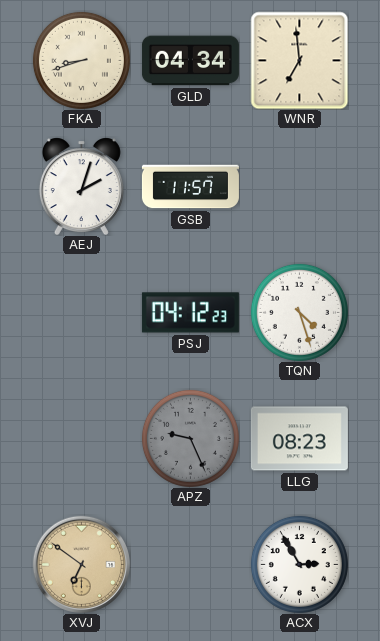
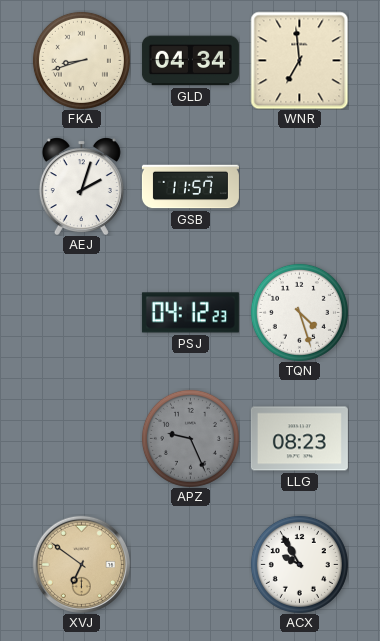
ACX: 2:55 -> 9:55 (299, 564)
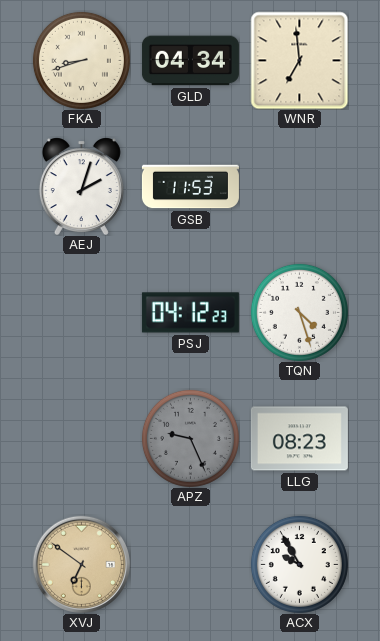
GSB: 11:57 -> 11:53 (190, 187)
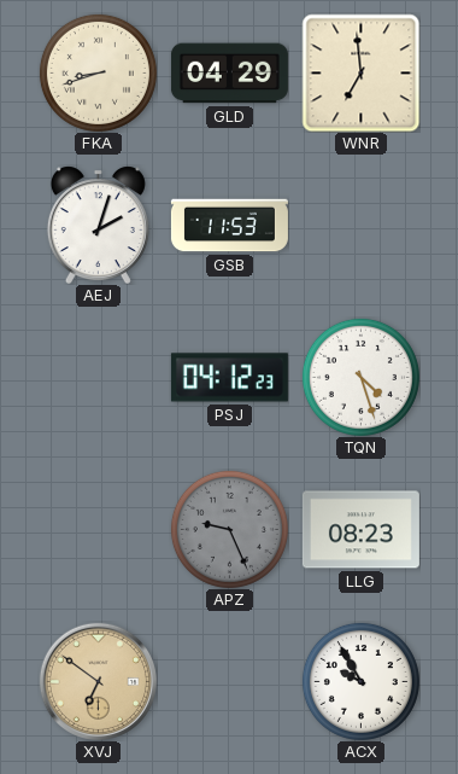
GLD: 04:34 -> 04:29 (229, 74)
